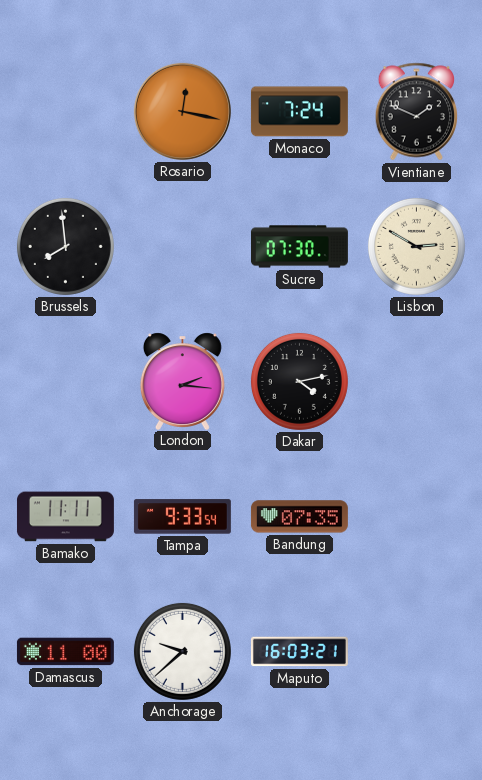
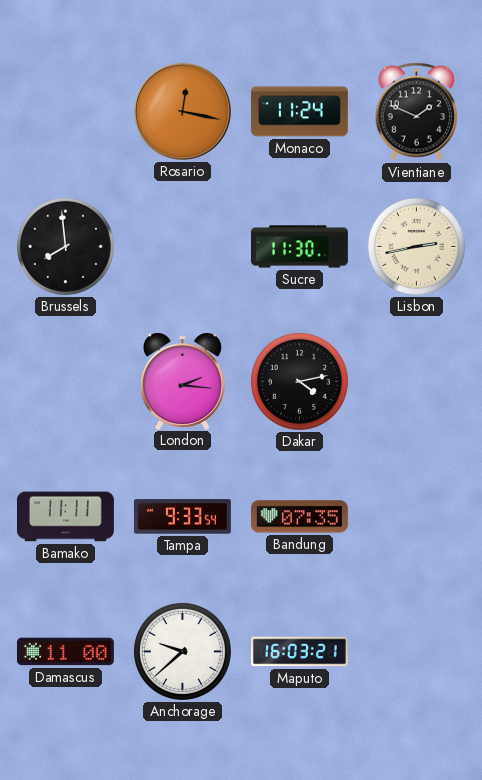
Monaco: 7:24 -> 11:24 (299, 112)
Sucre: 07:30 -> 11:30 (299, 247)
Lisbon: 2:50 -> 2:43 (416, 246)
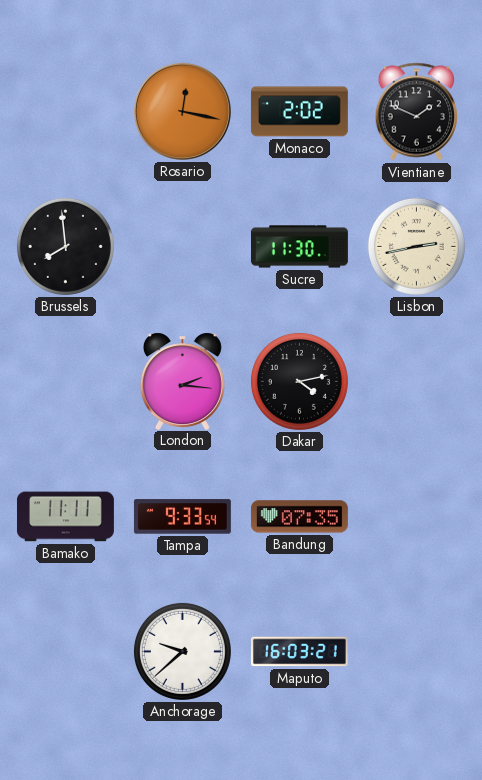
Monaco: 11:24 -> 2:02 (299, 112)
Damascus: 11:00 -> none (65, 652)
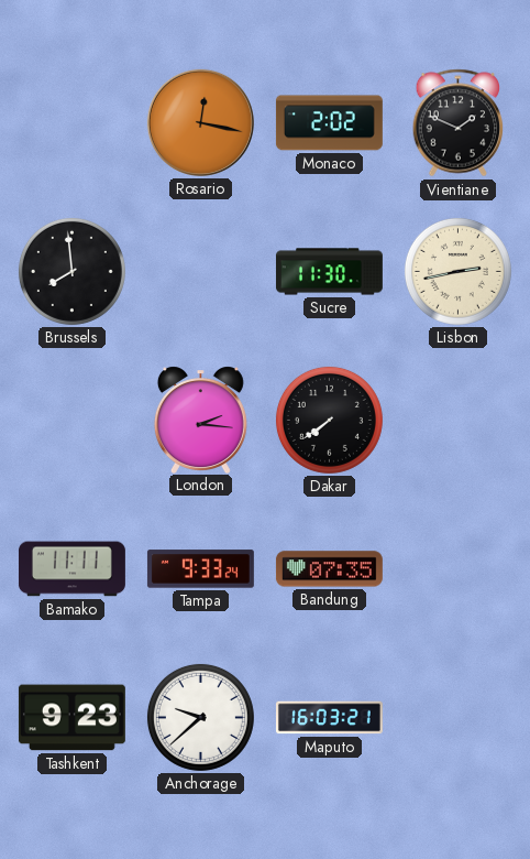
Dakar: 4:13 -> 7:39 (329, 420)
Tampa: 9:33:54 -> 9:33:24 (200, 569)
Tashkent: none -> 9:23 (71, 718)
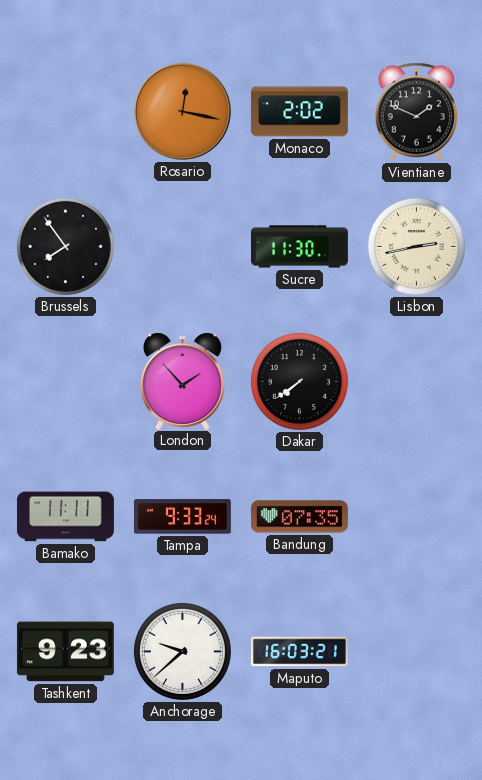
Brussels: 7:59 -> 7:54 (65, 246)
London: 2:16 -> 1:53 (182, 381)
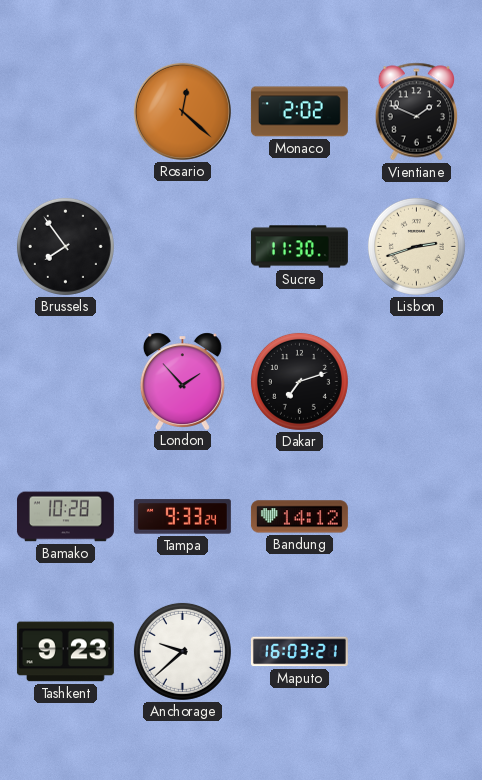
Rosario: 12:17 -> 12:22 (182, 111)
Lisbon: 2:43 -> 2:42 (416, 246)
Dakar: 7:39 -> 7:12 (299, 381)
Bamako: 11:11 -> 10:28 (65, 517)
Bandung: 07:35 -> 14:12 (299, 517)
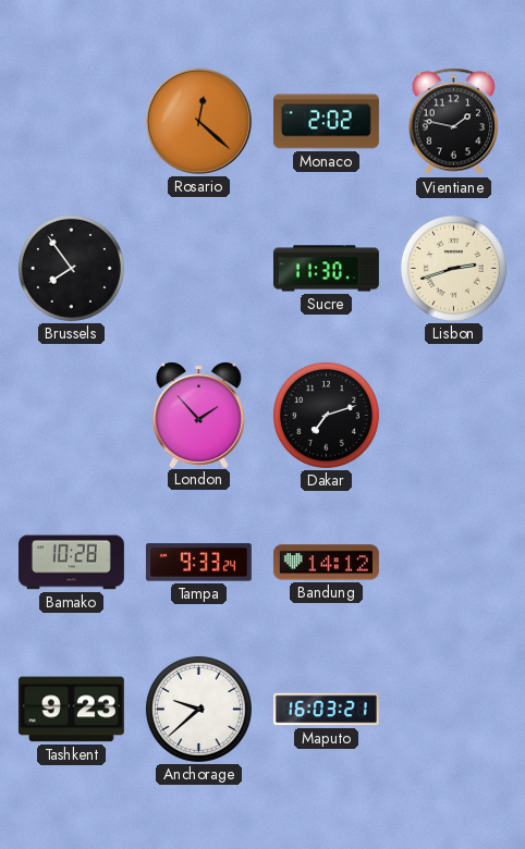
Vientiane: 1:49 -> 1:47 (454, 122)
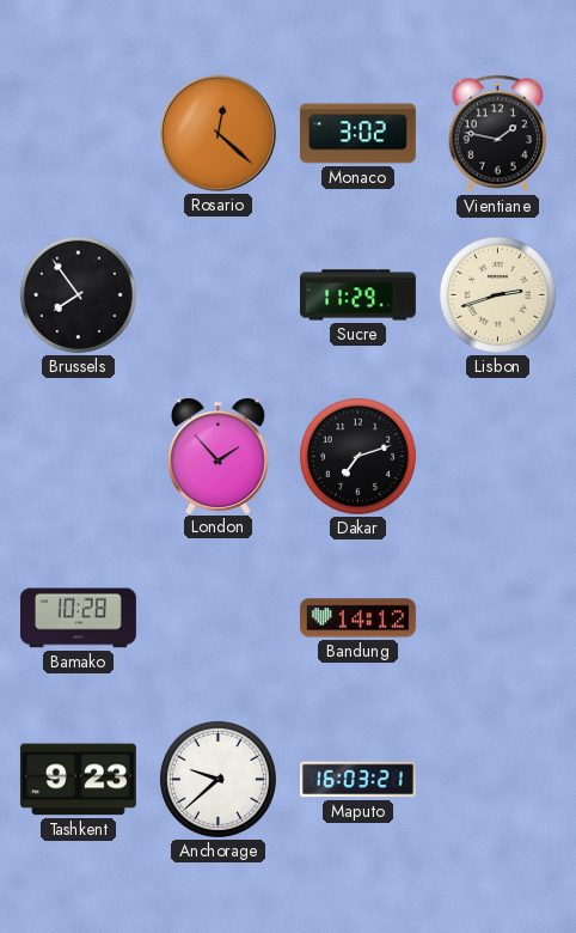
Monaco: 2:02 -> 3:02 (357, 134)
Sucre: 11:30 -> 11:29 (357, 295)
Tampa: 9:33 -> none (198, 563)
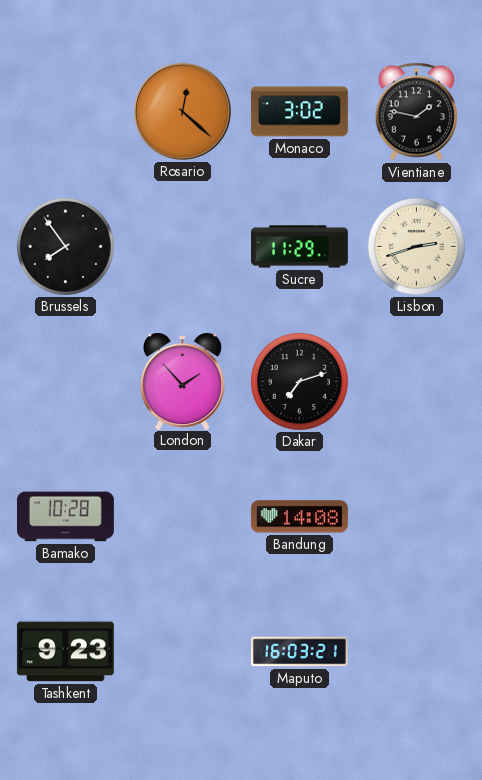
Bandung: 14:12 -> 14:08 (299, 517)
Anchorage: 9:38 -> none (217, 779)
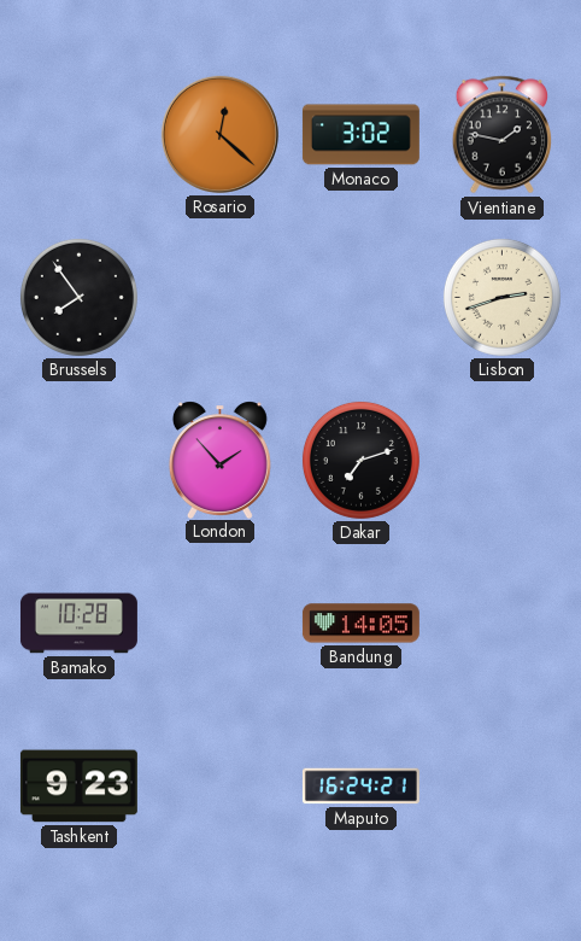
Sucre: 11:29 -> none (299, 247)
Bandung: 14:08 -> 14:05 (360, 624)
Maputo: 16:03 -> 16:24 (360, 787)
